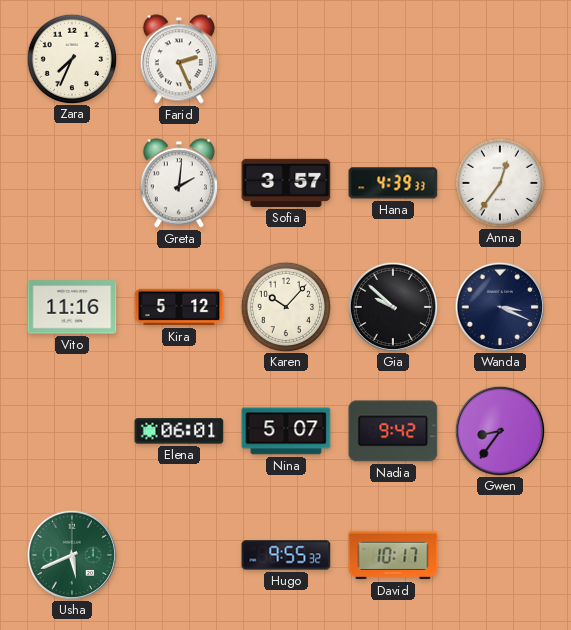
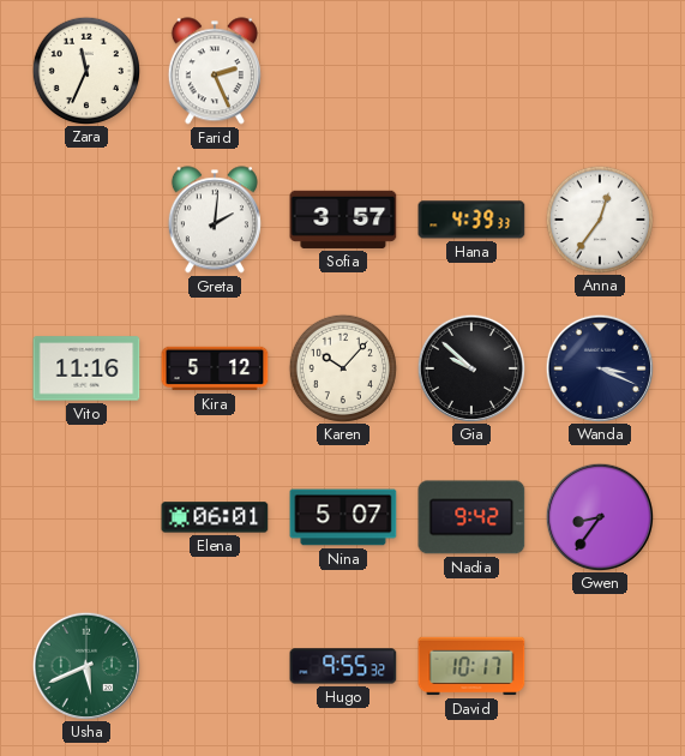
Zara: 7:34 -> 11:34 (85, 70)
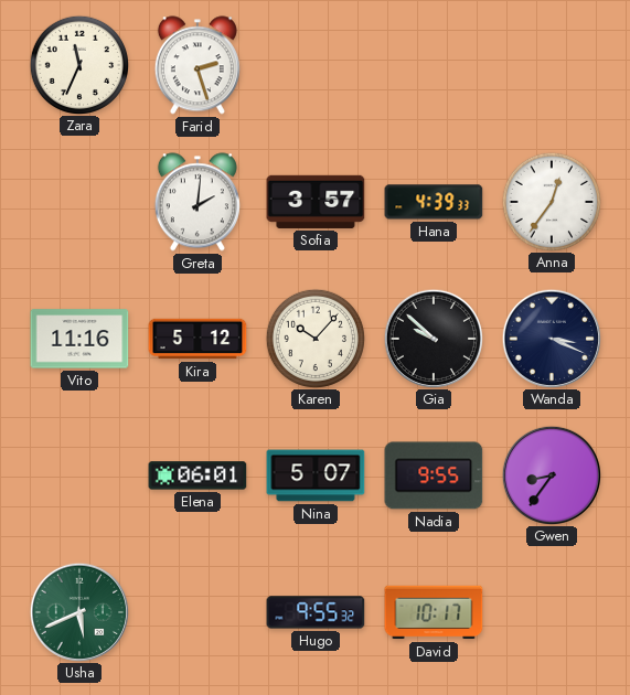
Farid: 2:26 -> 2:27 (197, 65)
Nadia: 9:42 -> 9:55 (434, 475)
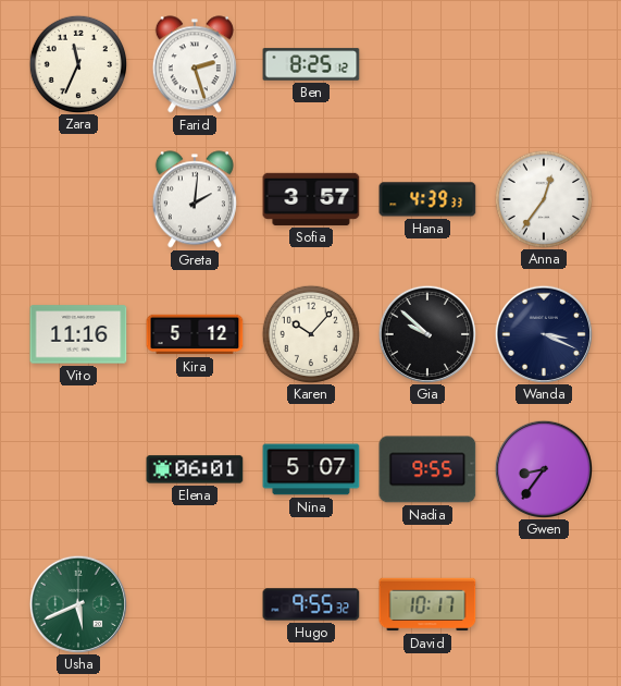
Ben: none -> 8:25 (311, 64)
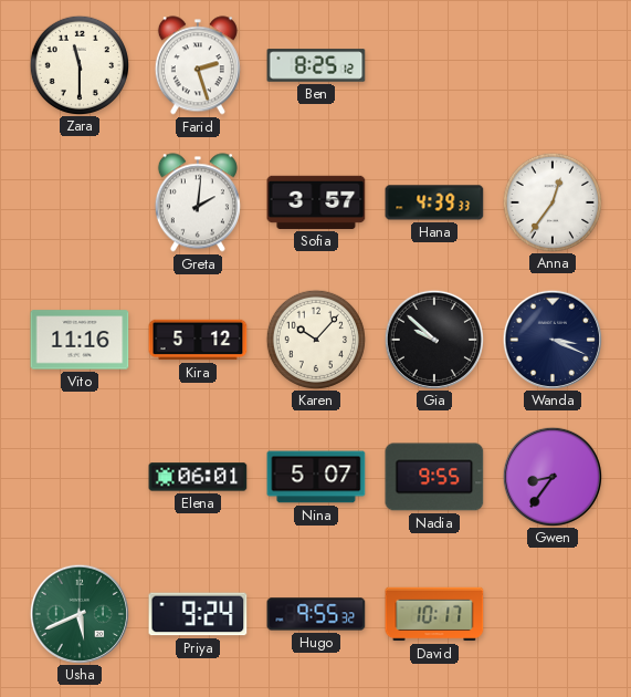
Zara: 11:34 -> 11:30 (78, 64)
Priya: none -> 9:24 (198, 614)
